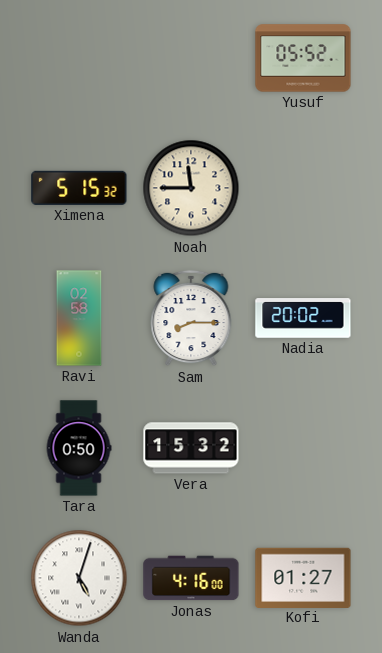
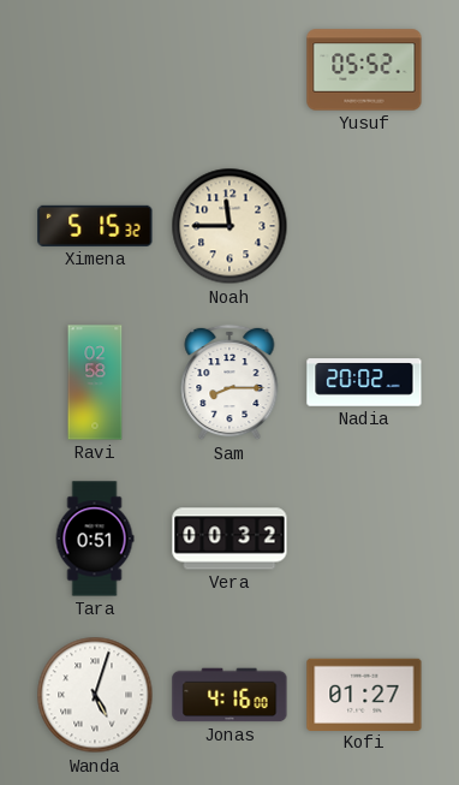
Tara: 0:50 -> 0:51 (95, 539)
Vera: 15:32 -> 00:32 (229, 539)
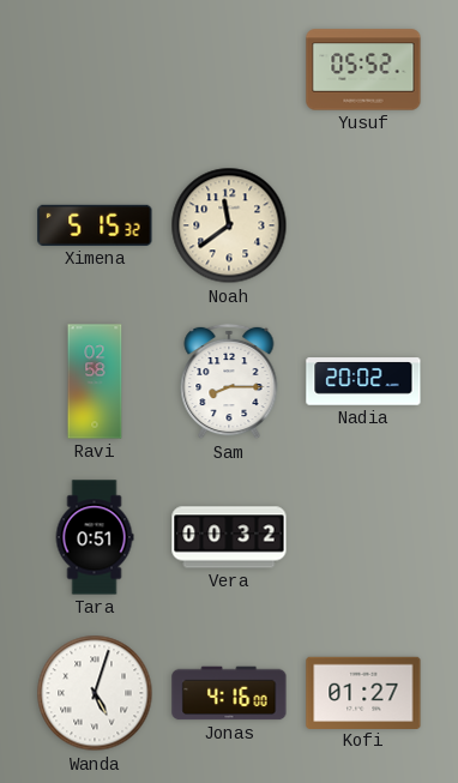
Noah: 11:45 -> 11:39 (229, 225)
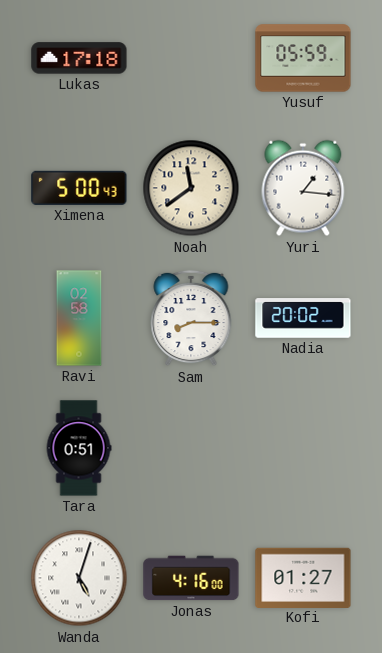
Lukas: none -> 17:18 (79, 58)
Yusuf: 05:52 -> 05:59 (303, 58)
Ximena: 5:15 -> 5:00 (79, 188)
Yuri: none -> 1:16 (303, 188)
Vera: 00:32 -> none (229, 537)
